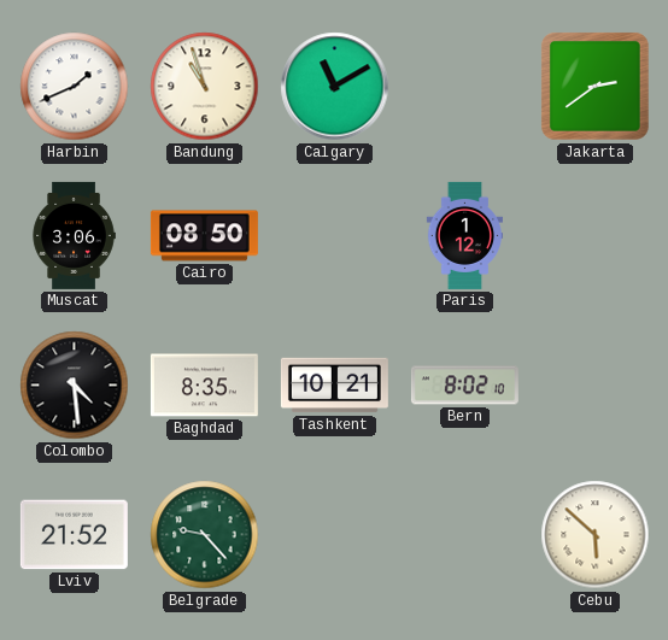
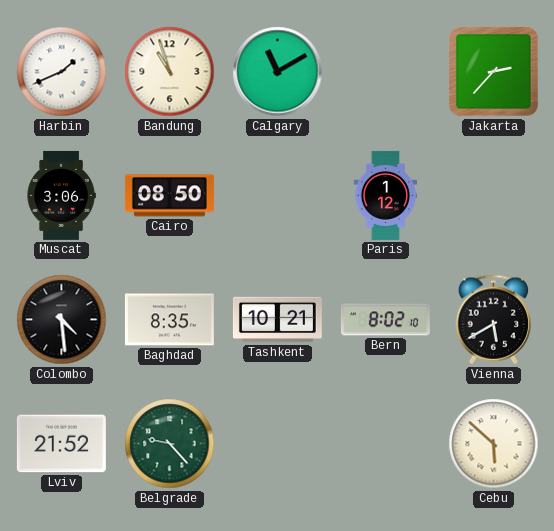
Jakarta: 2:39 -> 2:37 (493, 71)
Vienna: none -> 5:40 (493, 320)
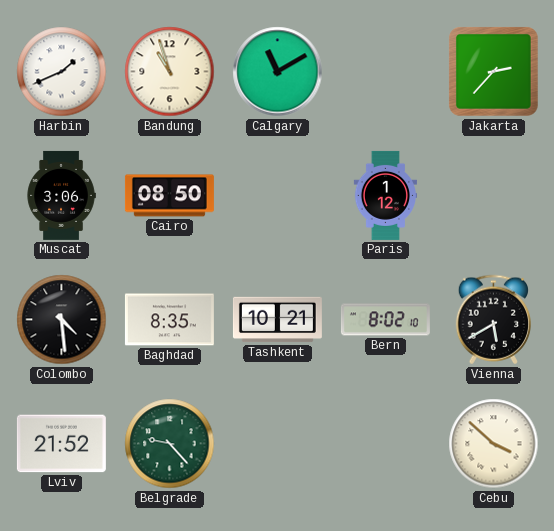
Cebu: 5:52 -> 3:52 (494, 444)
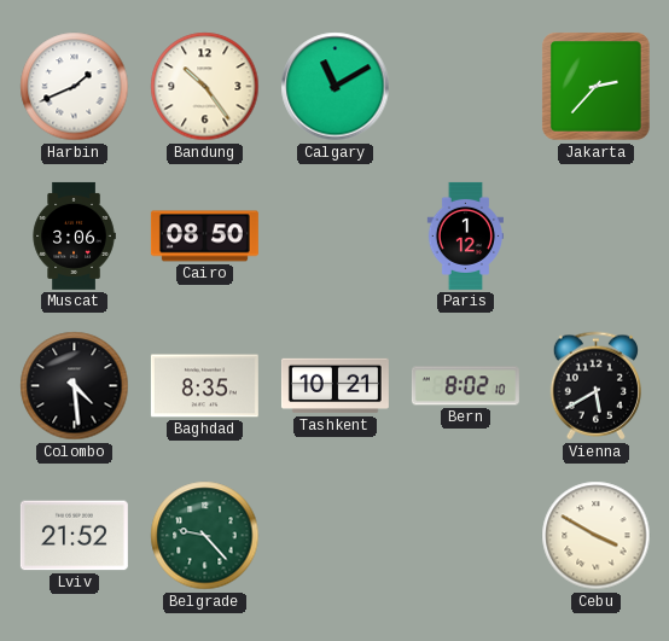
Bandung: 10:57 -> 10:24 (205, 87)
Cebu: 3:52 -> 3:50 (597, 536)
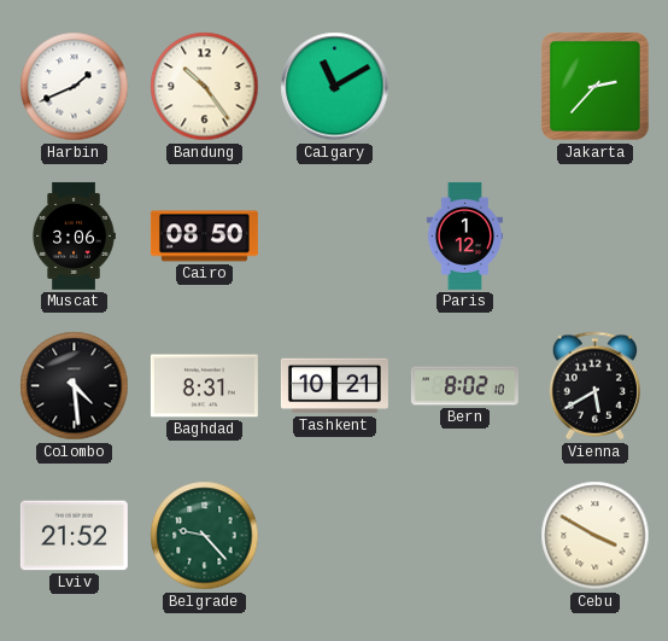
Baghdad: 8:35 -> 8:31 (204, 386)
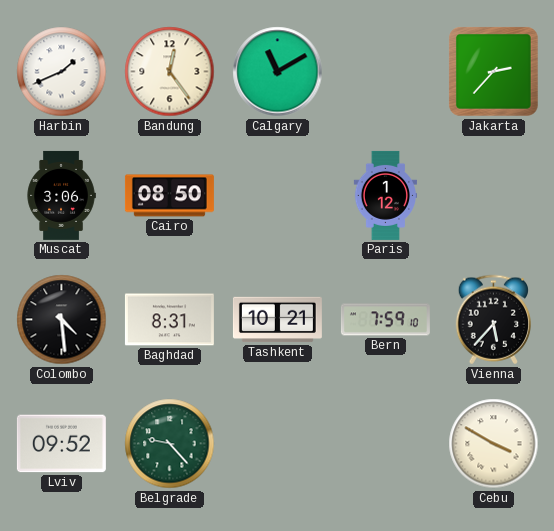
Bandung: 10:24 -> 12:24 (170, 72)
Bern: 8:02 -> 7:59 (385, 320)
Vienna: 5:40 -> 5:37 (493, 320)
Lviv: 21:52 -> 09:52 (61, 444)
